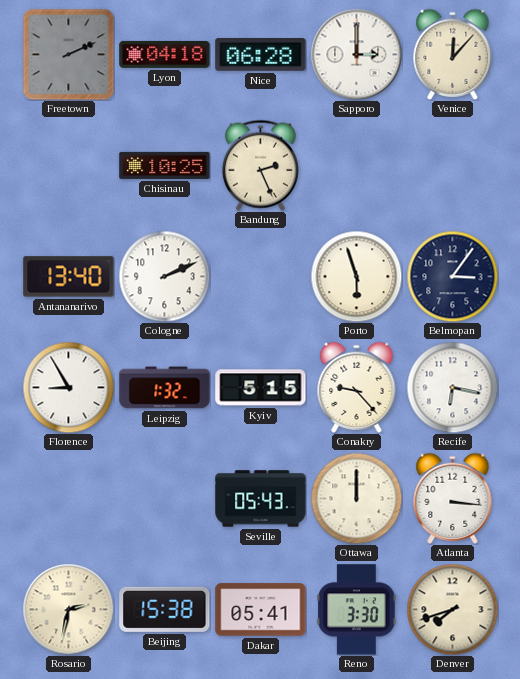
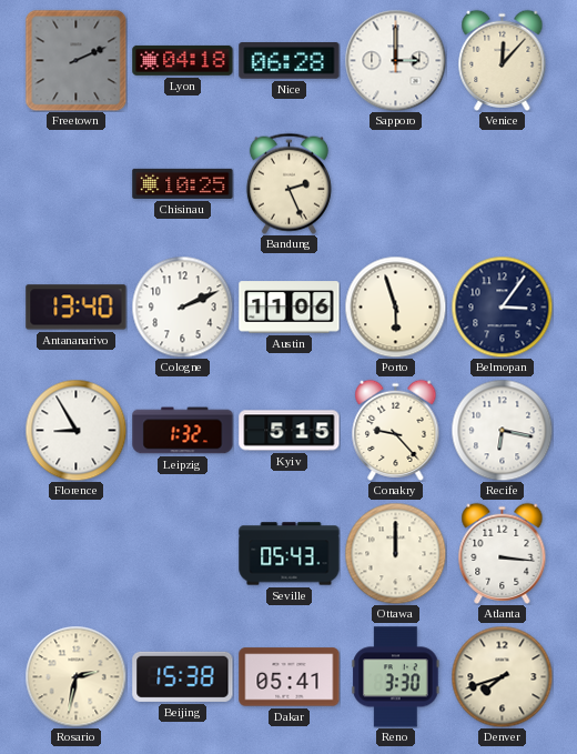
Austin: none -> 11:06 (290, 308)
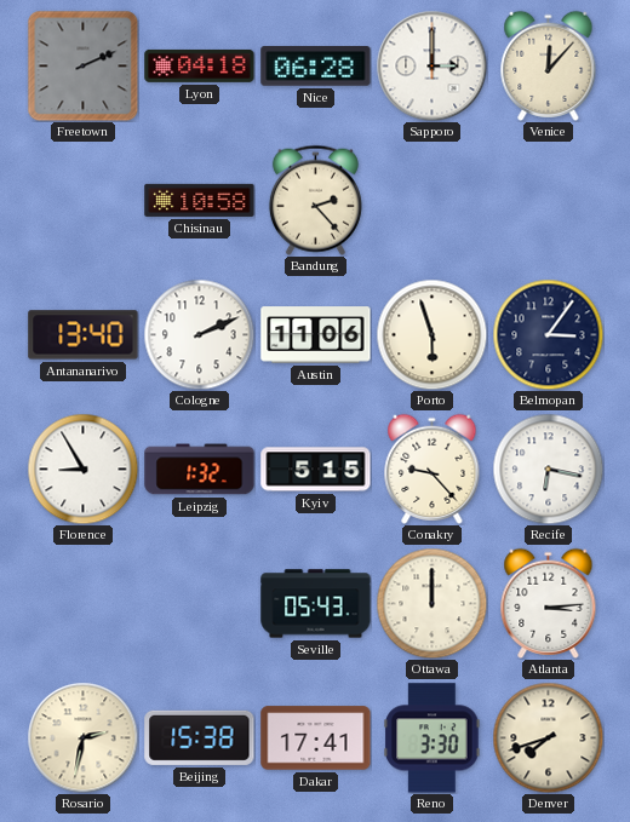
Chisinau: 10:25 -> 10:58 (200, 200)
Bandung: 2:26 -> 2:23 (315, 200)
Atlanta: 3:16 -> 3:14 (549, 603)
Dakar: 05:41 -> 17:41 (316, 738)
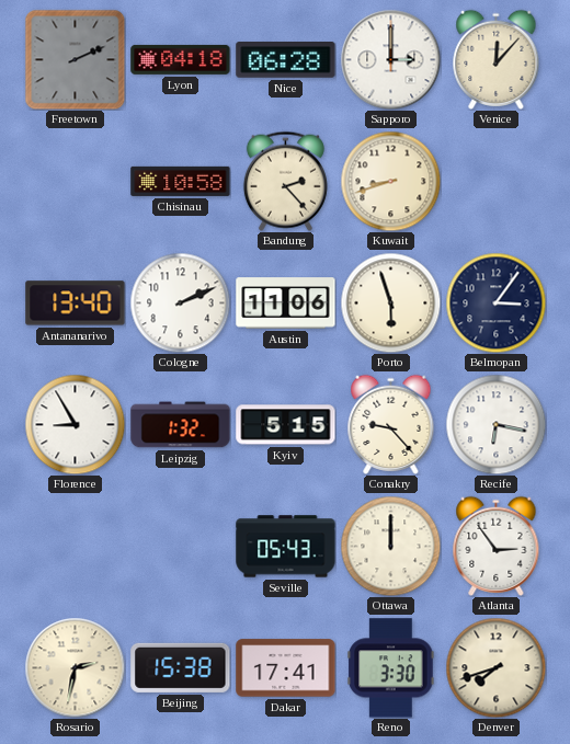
Kuwait: none -> 8:42 (390, 181)
Atlanta: 3:14 -> 2:54 (497, 546)
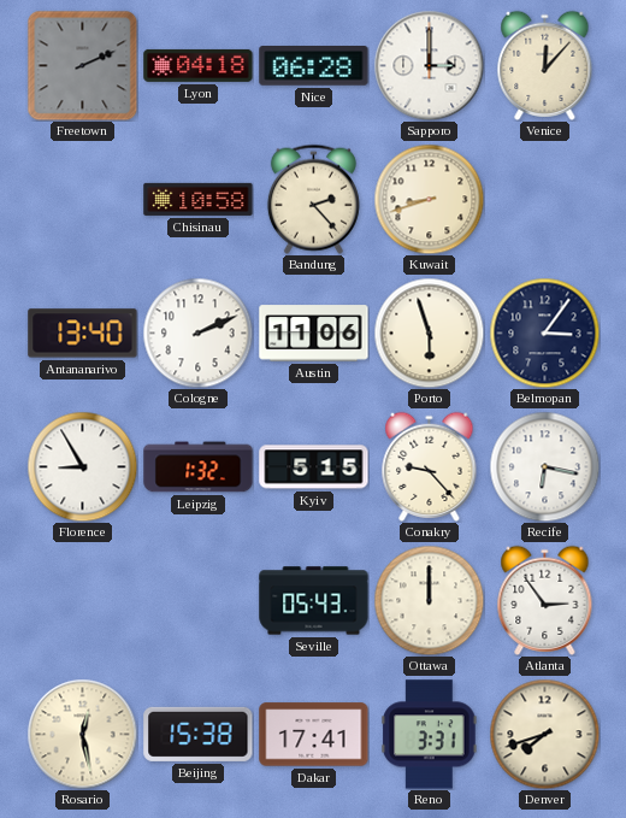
Rosario: 2:32 -> 12:28 (82, 734)
Reno: 3:30 -> 3:31 (430, 735)
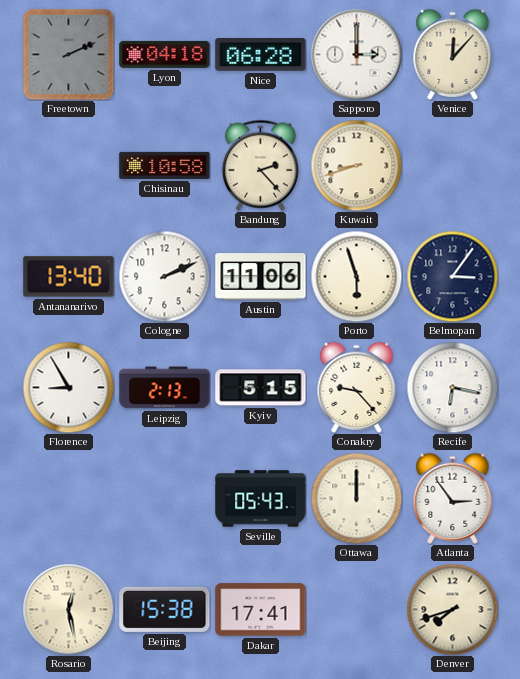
Leipzig: 1:32 -> 2:13 (165, 388)
Reno: 3:31 -> none (430, 735)
